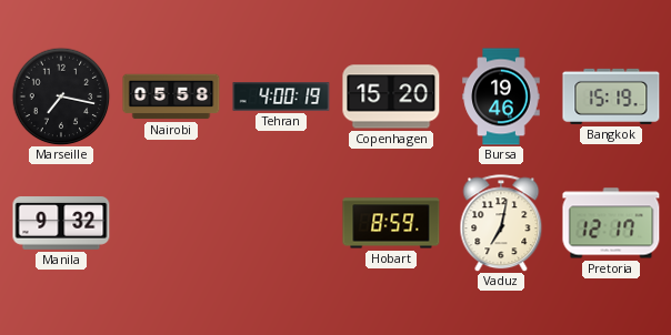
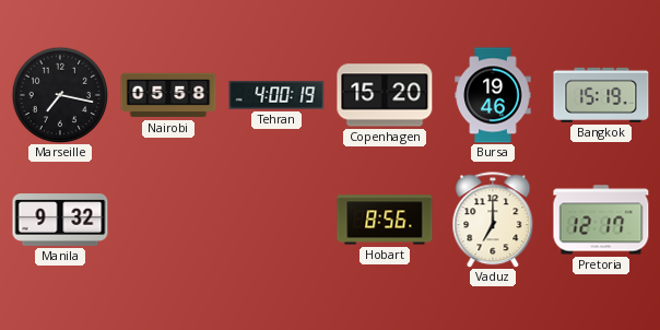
Hobart: 8:59 -> 8:56 (385, 220)
Vaduz: 7:02 -> 7:00 (493, 220)
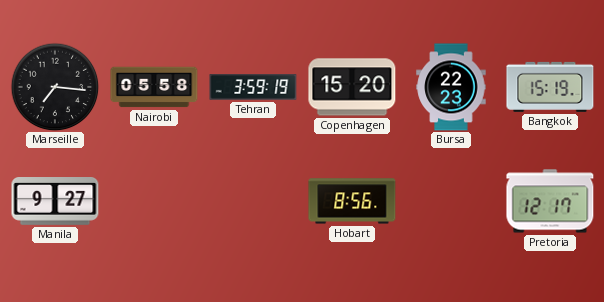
Marseille: 7:17 -> 7:16 (55, 87)
Tehran: 4:00 -> 3:59 (253, 87)
Bursa: 19:46 -> 22:23 (451, 87)
Manila: 9:32 -> 9:27 (55, 202)
Vaduz: 7:00 -> none (493, 220)
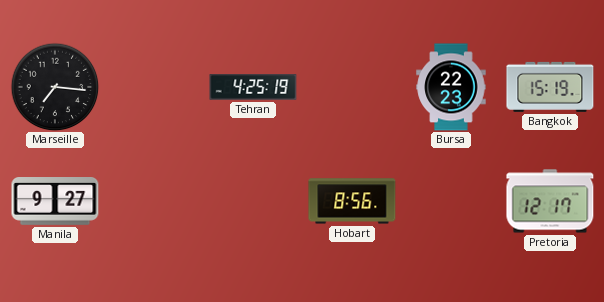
Nairobi: 05:58 -> none (154, 87)
Tehran: 3:59 -> 4:25 (253, 87)
Copenhagen: 15:20 -> none (352, 87)
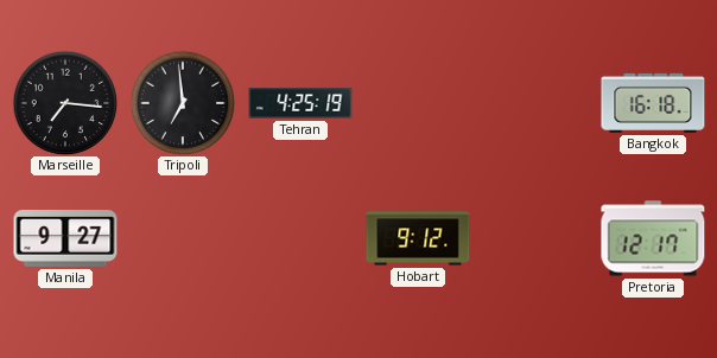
Tripoli: none -> 6:59 (183, 103)
Bursa: 22:23 -> none (451, 87)
Bangkok: 15:19 -> 16:18 (653, 103)
Hobart: 8:56 -> 9:12 (418, 238)
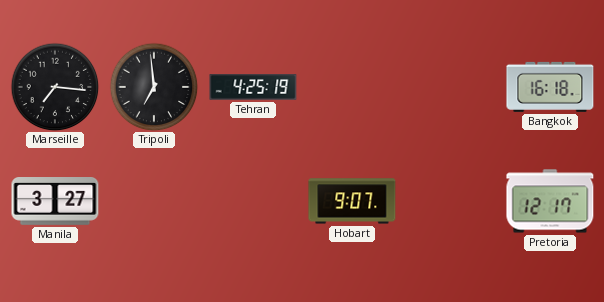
Manila: 9:27 -> 3:27 (55, 202)
Hobart: 9:12 -> 9:07 (352, 201)
